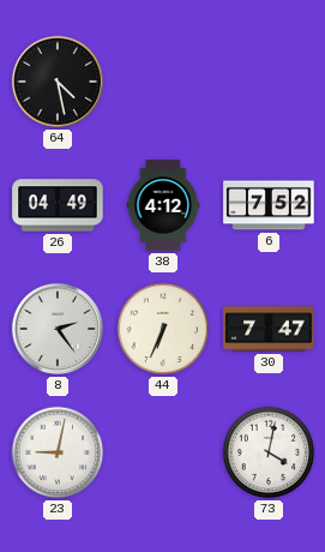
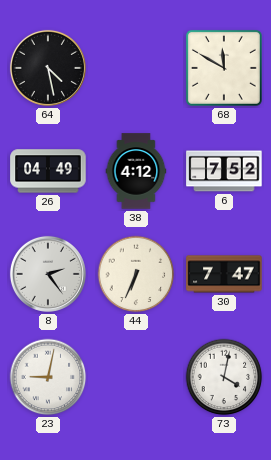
68: none -> 11:50 (224, 68)
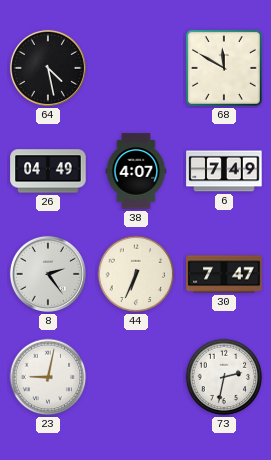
38: 4:12 -> 4:07 (136, 171)
6: 7:52 -> 7:49 (224, 171)
73: 4:02 -> 2:32 (224, 377)
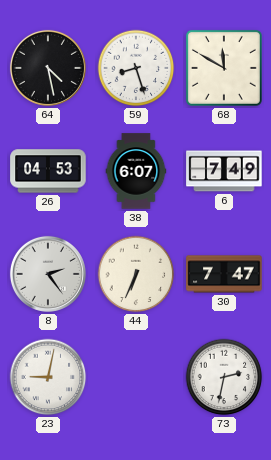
59: none -> 8:27 (136, 68)
26: 04:49 -> 04:53 (48, 171)
38: 4:07 -> 6:07 (136, 171)
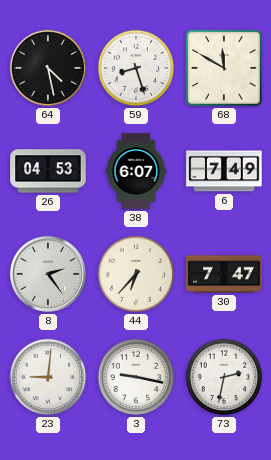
44: 6:34 -> 6:37 (136, 274)
23: 9:02 -> 9:01 (48, 377)
3: none -> 9:17 (136, 377)
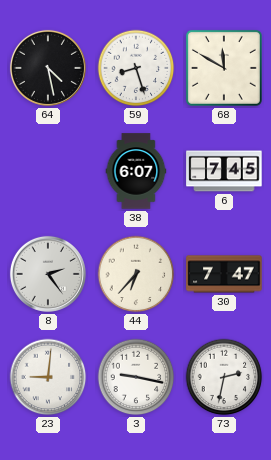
26: 04:53 -> none (48, 171)
6: 7:49 -> 7:45 (224, 171)
